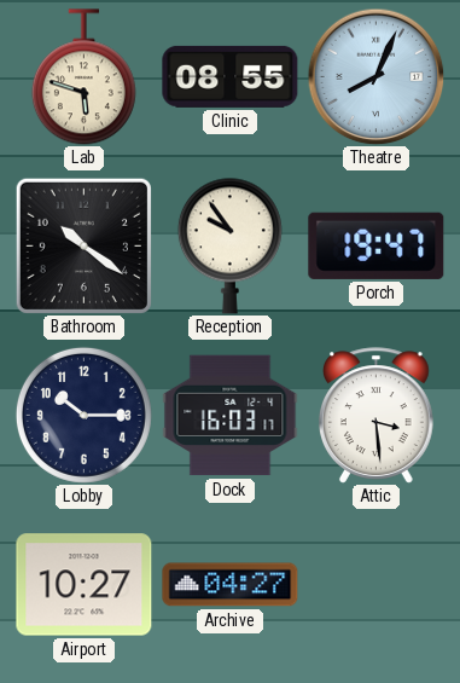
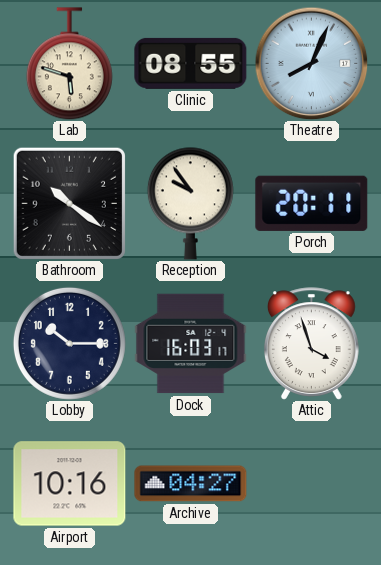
Porch: 19:47 -> 20:11 (312, 203)
Attic: 3:29 -> 3:57 (312, 344)
Airport: 10:27 -> 10:16 (70, 484)
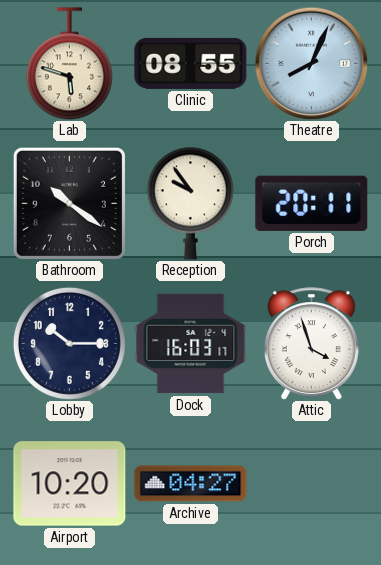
Airport: 10:16 -> 10:20 (70, 484)
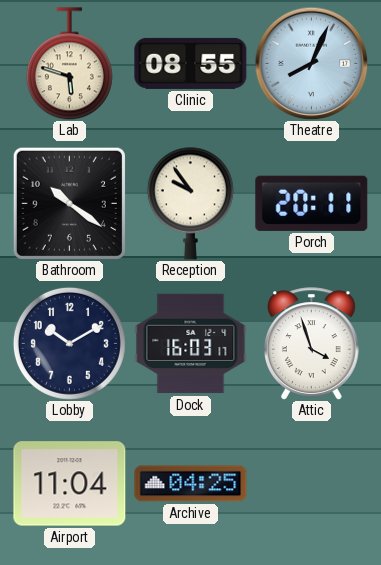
Lobby: 10:15 -> 10:10 (69, 343)
Airport: 10:20 -> 11:04 (70, 484)
Archive: 04:27 -> 04:25 (191, 484)
